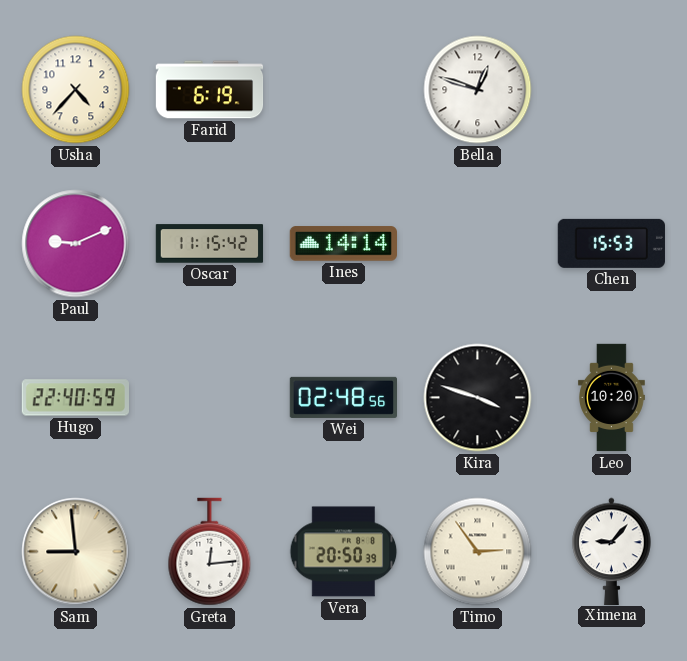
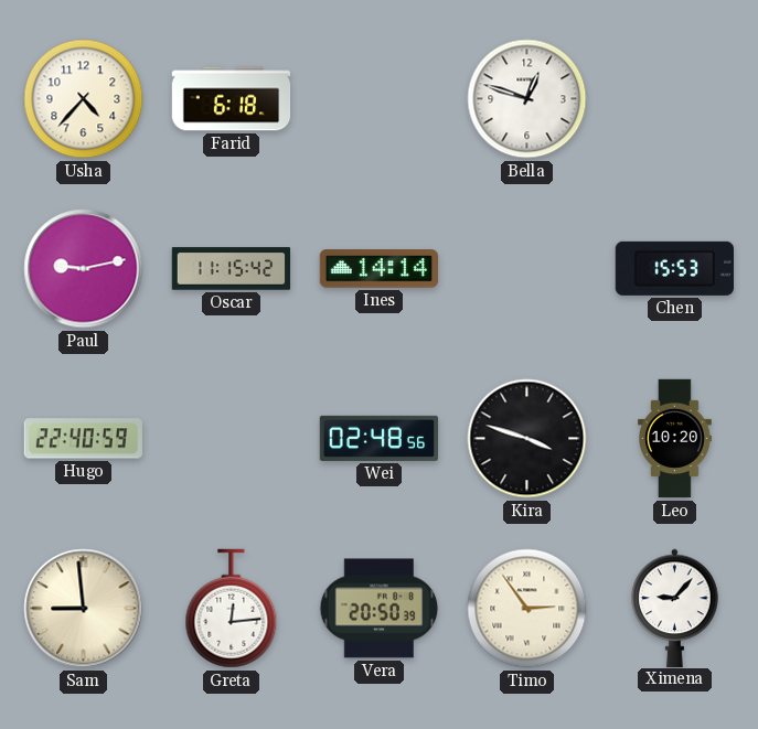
Farid: 6:19 -> 6:18 (232, 99)
Paul: 9:11 -> 9:13 (84, 269)
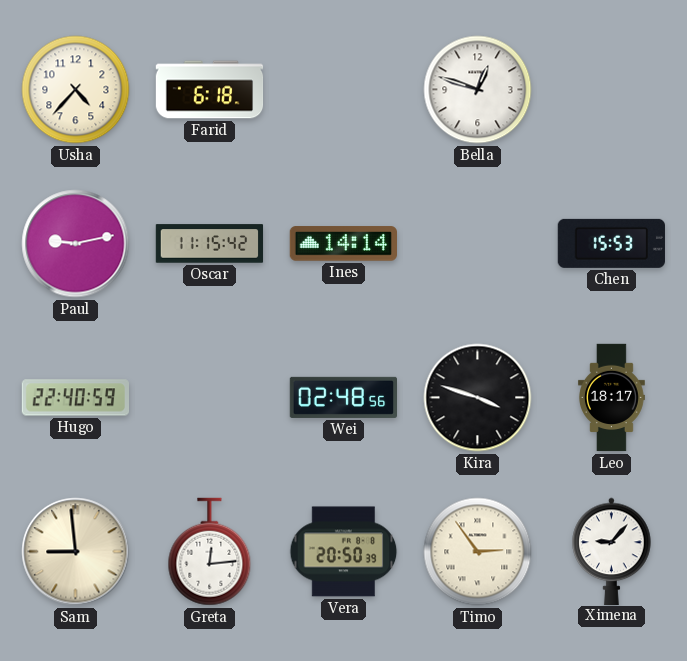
Leo: 10:20 -> 18:17 (611, 398)
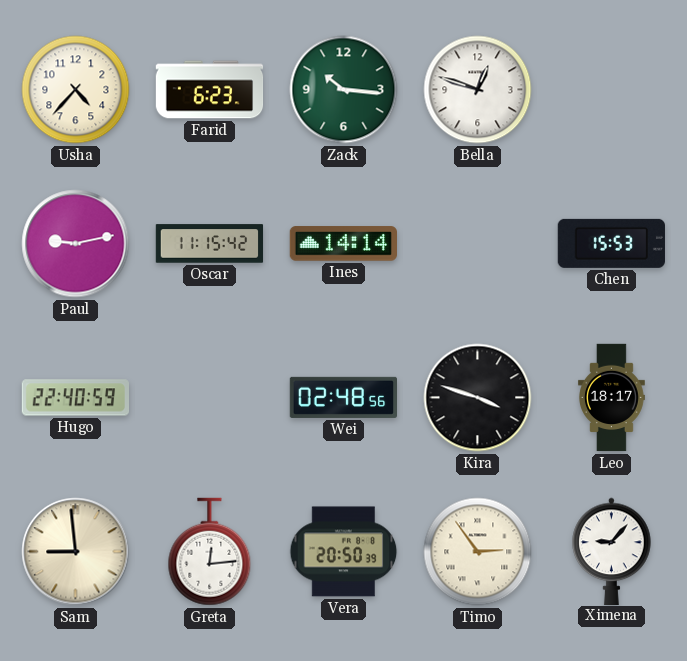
Farid: 6:18 -> 6:23 (210, 90)
Zack: none -> 10:16 (344, 90)
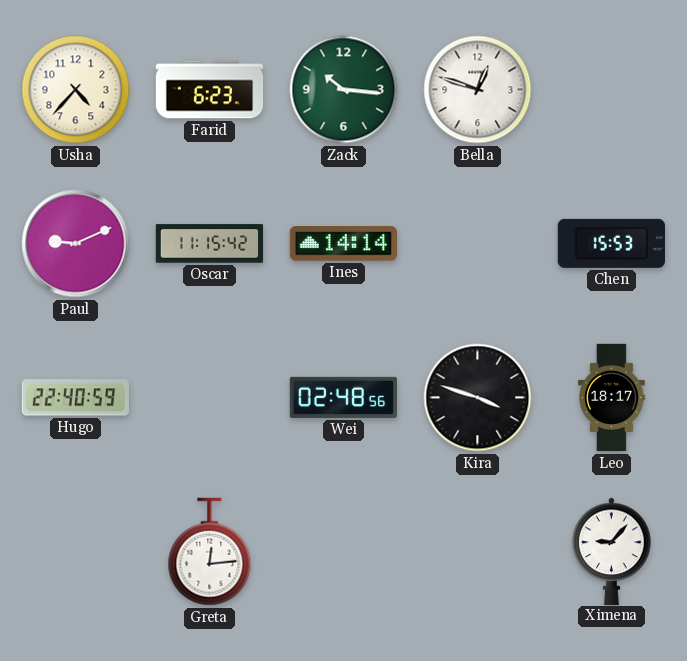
Paul: 9:13 -> 9:11 (76, 244)
Sam: 8:59 -> none (76, 552)
Vera: 20:50 -> none (344, 552)
Timo: 2:54 -> none (478, 552)
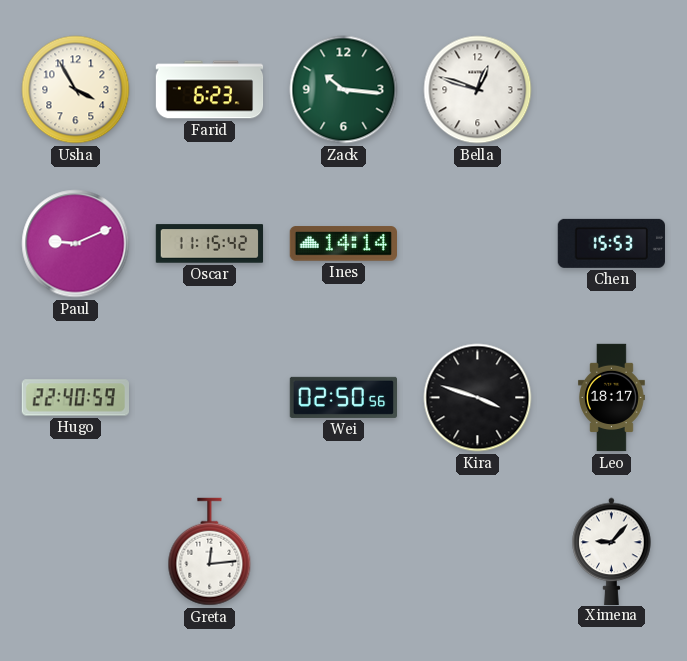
Usha: 4:37 -> 3:55 (76, 90)
Wei: 02:48 -> 02:50 (343, 397)
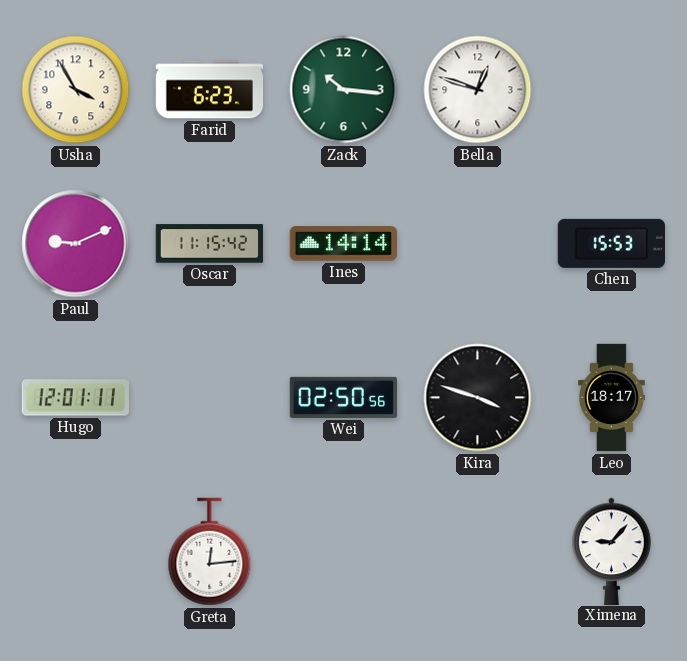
Hugo: 22:40 -> 12:01 (75, 398)
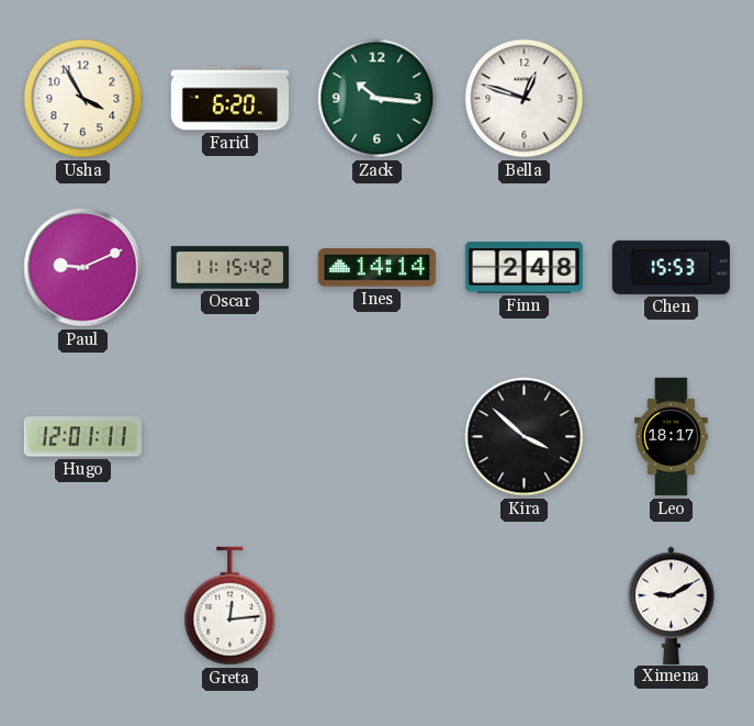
Farid: 6:23 -> 6:20 (230, 99)
Finn: none -> 2:48 (525, 268)
Wei: 02:50 -> none (343, 397)
Kira: 3:48 -> 3:52 (525, 437)
Ximena: 9:07 -> 9:10 (672, 605)
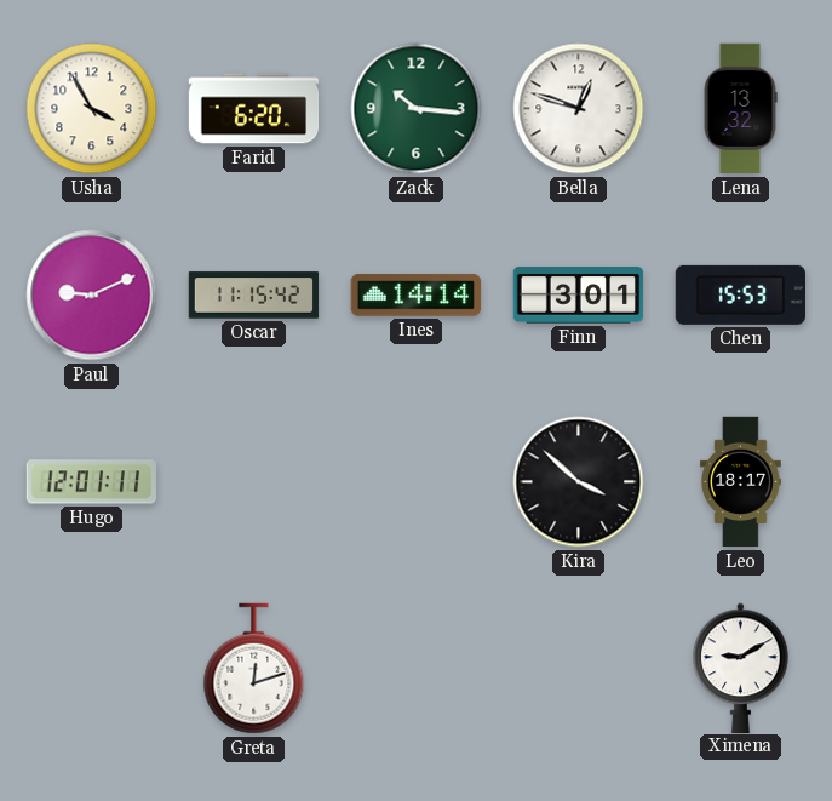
Lena: none -> 13:32 (740, 109)
Finn: 2:48 -> 3:01 (579, 296)
Greta: 12:14 -> 12:12 (254, 669)
